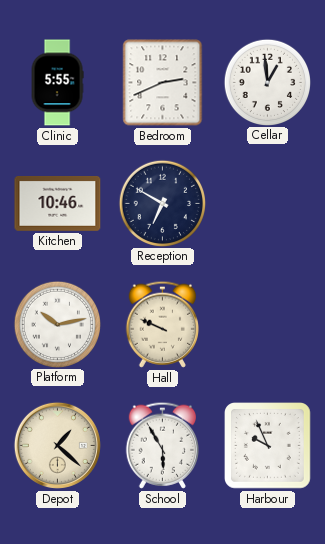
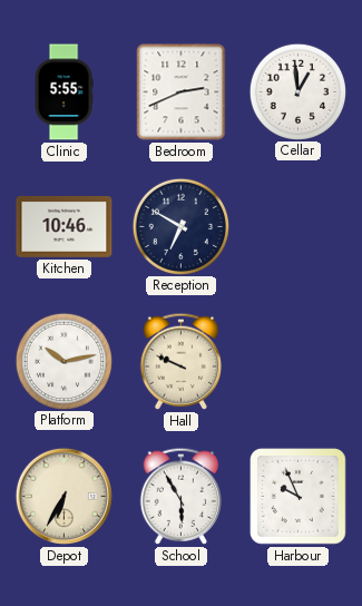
Depot: 1:22 -> 6:35 (63, 496)
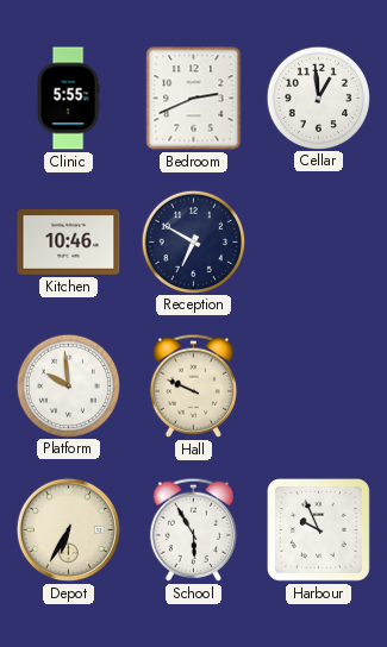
Platform: 10:13 -> 9:59 (68, 385)
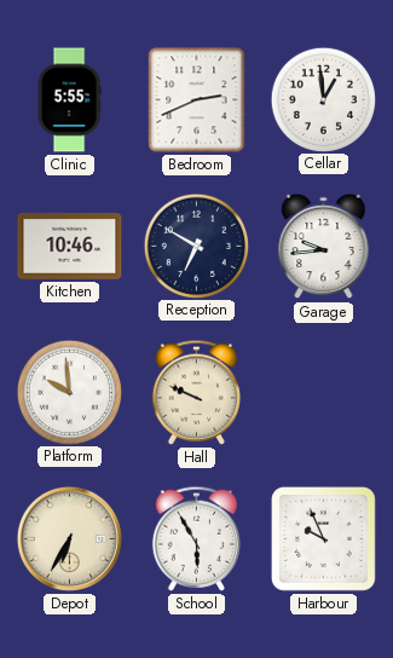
Garage: none -> 9:44 (324, 247)
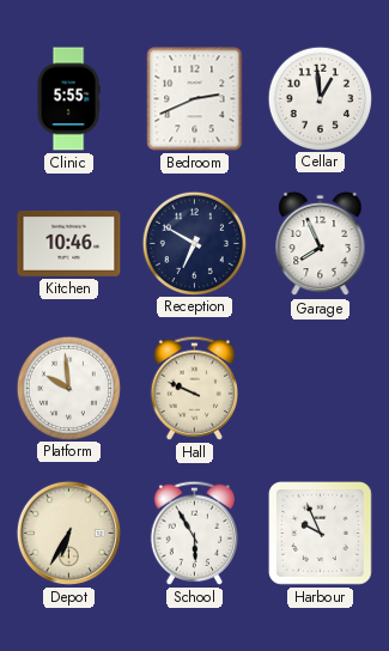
Garage: 9:44 -> 7:56 (321, 244)
